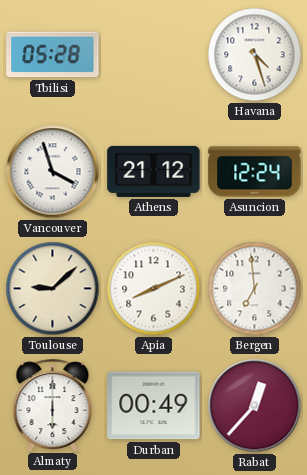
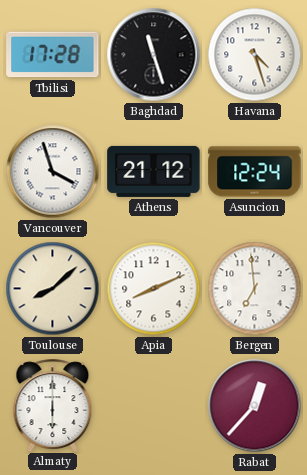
Tbilisi: 05:28 -> 17:28 (53, 55)
Baghdad: none -> 11:27 (154, 55)
Toulouse: 9:08 -> 8:08 (53, 289)
Durban: 00:49 -> none (154, 406)
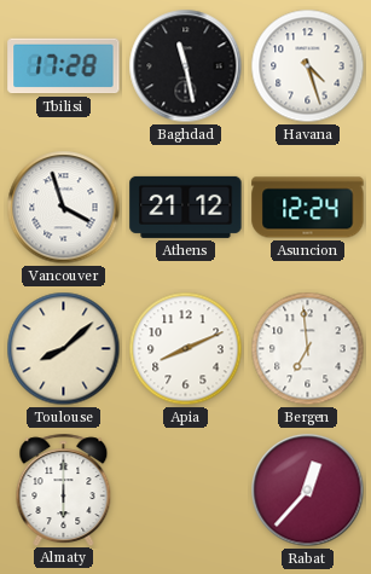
Baghdad: 11:27 -> 11:28 (186, 66)
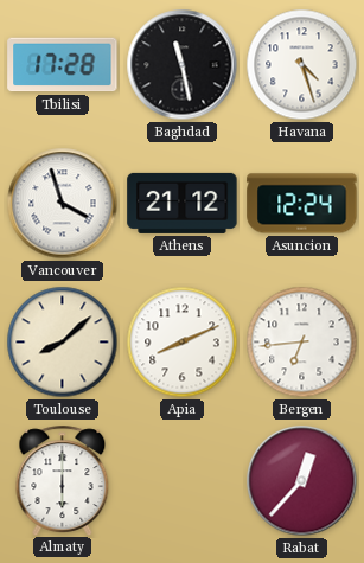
Bergen: 6:59 -> 6:44 (302, 343)
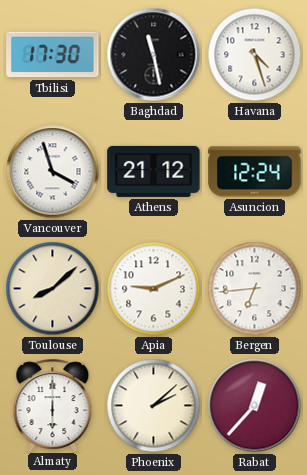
Tbilisi: 17:28 -> 17:30 (53, 55)
Apia: 8:11 -> 9:11 (154, 289)
Phoenix: none -> 2:08 (154, 406)
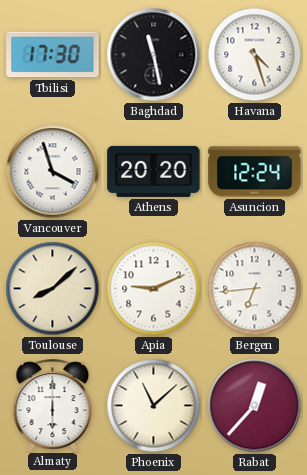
Athens: 21:12 -> 20:20 (154, 171)
Phoenix: 2:08 -> 11:08 (154, 406)
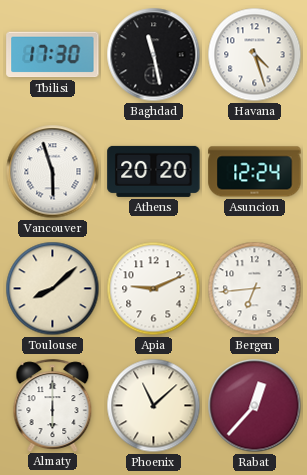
Vancouver: 3:57 -> 5:57 (53, 172)
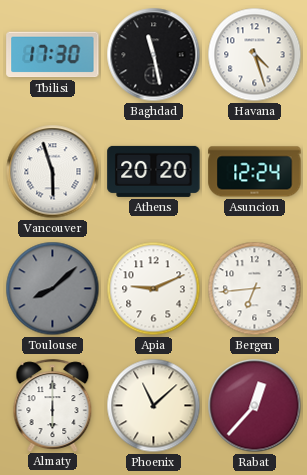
Toulouse dial: cream -> grey (53, 289)
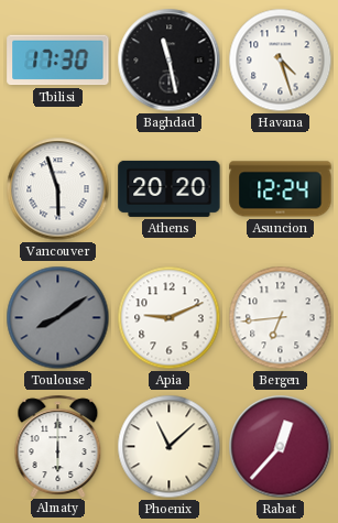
Toulouse: 8:08 -> 8:09 (58, 318)
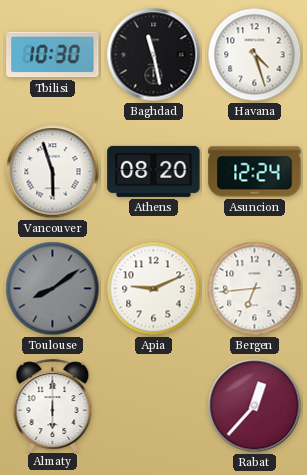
Tbilisi: 17:30 -> 10:30 (53, 55)
Athens: 20:20 -> 08:20 (154, 171)
Phoenix: 11:08 -> none (170, 447)
